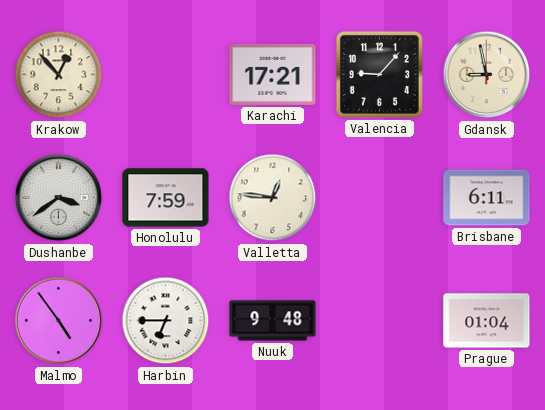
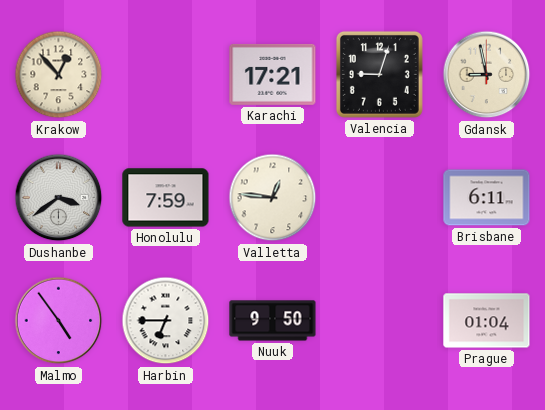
Valencia: 9:07 -> 9:03 (379, 74)
Nuuk: 9:48 -> 9:50 (273, 321)
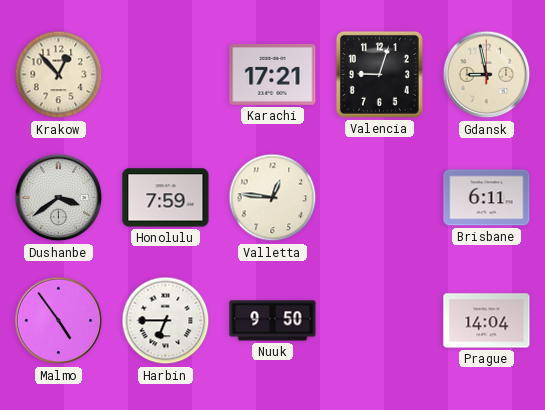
Prague: 01:04 -> 14:04 (487, 321)
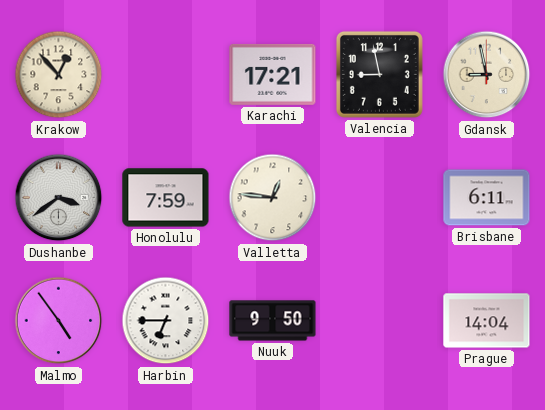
Valencia: 9:03 -> 8:58 (379, 74)
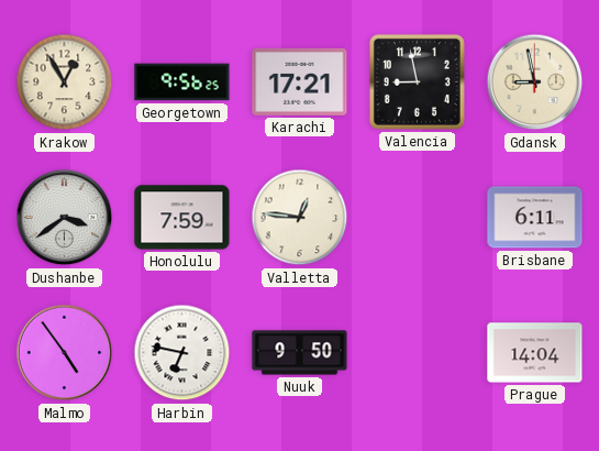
Krakow: 12:53 -> 12:55 (65, 82)
Georgetown: none -> 9:56 (182, 82)
Harbin: 6:45 -> 6:47 (182, 353)
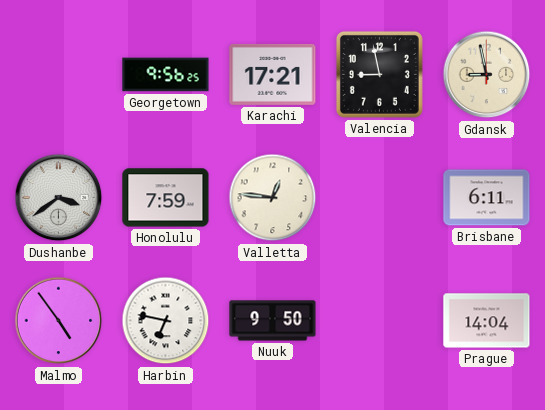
Krakow: 12:55 -> none (65, 82)
